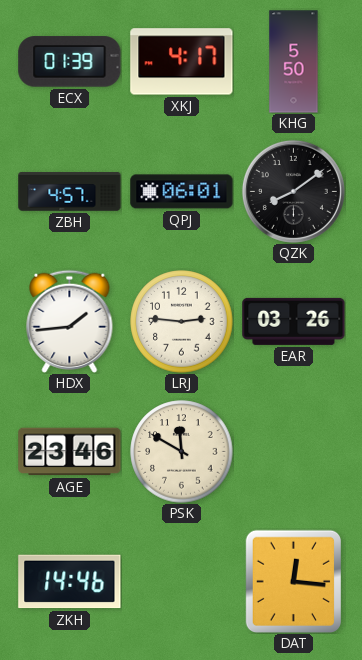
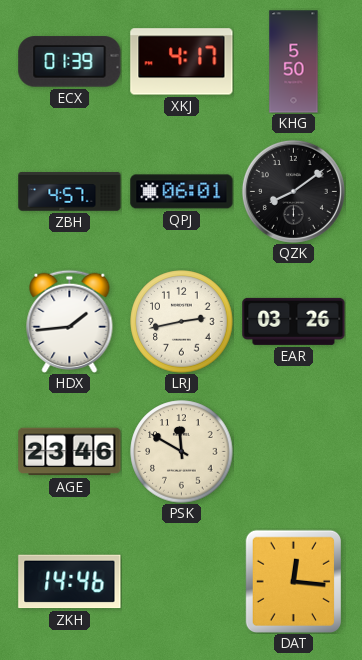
LRJ: 2:46 -> 2:43 (182, 322)
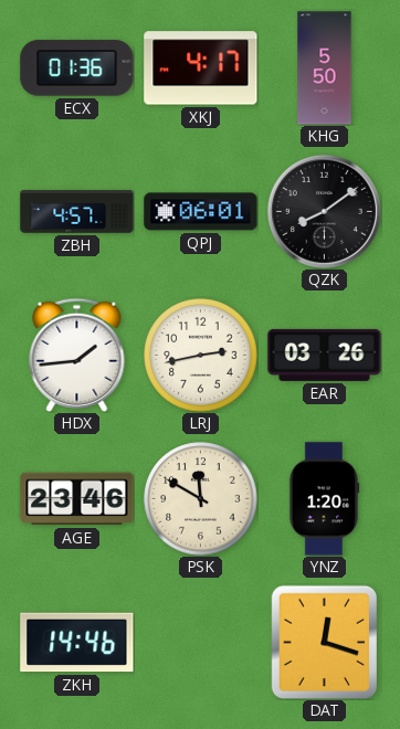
ECX: 01:39 -> 01:36 (77, 68)
YNZ: none -> 1:20 (324, 499)
DAT: 12:16 -> 12:18 (324, 642)
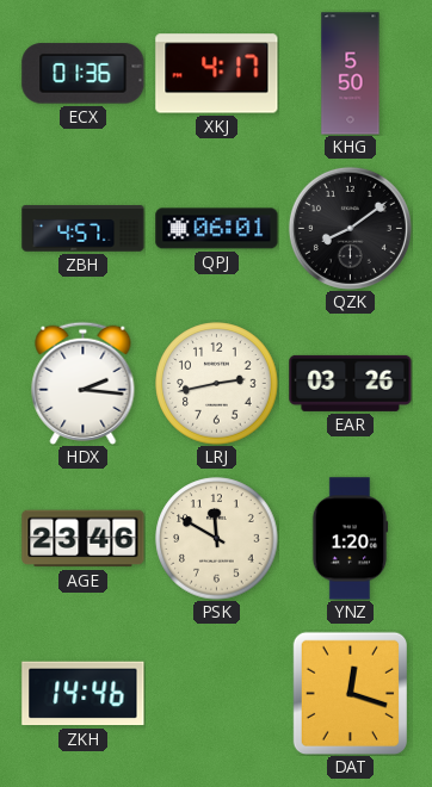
HDX: 1:44 -> 2:16 (84, 383)
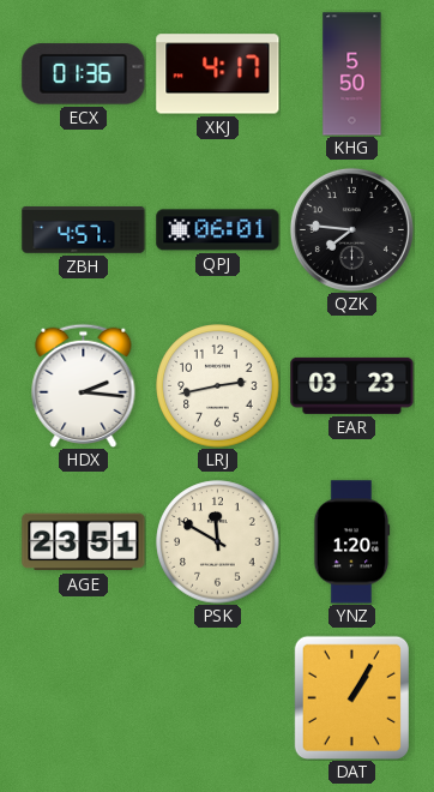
QZK: 8:09 -> 7:46 (351, 229)
EAR: 03:26 -> 03:23 (352, 385)
AGE: 23:46 -> 23:51 (84, 542)
ZKH: 14:46 -> none (84, 694)
DAT: 12:18 -> 1:05 (351, 697)
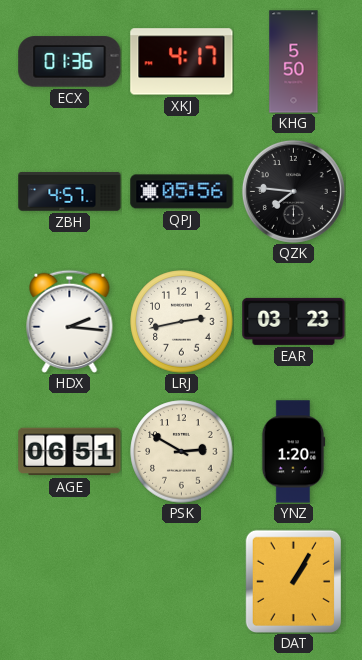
QPJ: 06:01 -> 05:56 (182, 192)
AGE: 23:51 -> 06:51 (70, 452)
PSK: 11:50 -> 2:50 (182, 452)
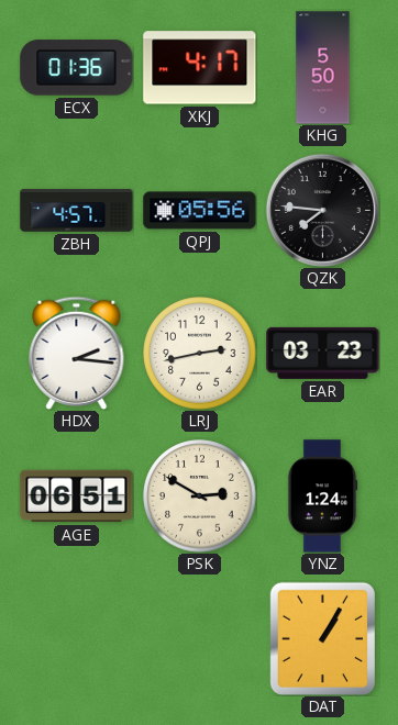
YNZ: 1:20 -> 1:24 (322, 497)
